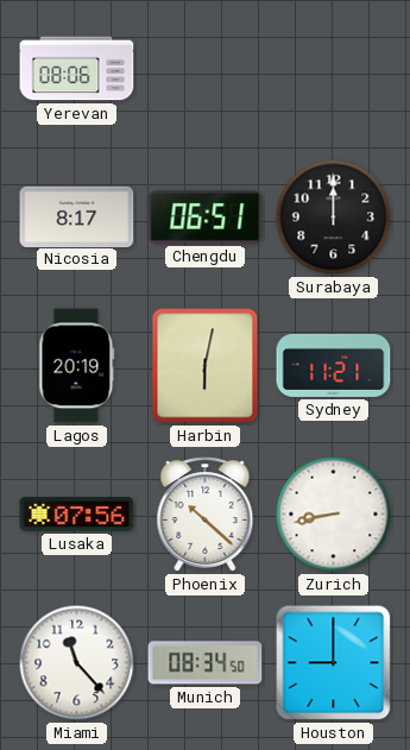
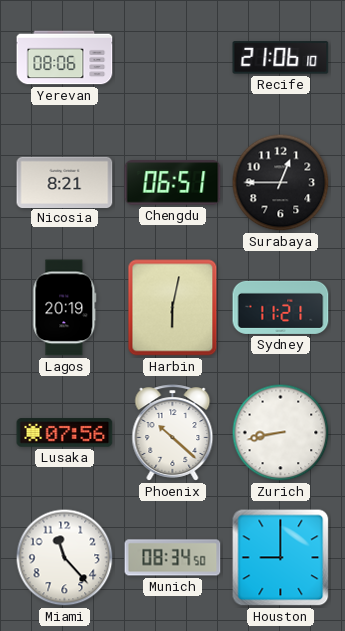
Recife: none -> 21:06 (281, 58)
Nicosia: 8:17 -> 8:21 (65, 182)
Surabaya: 12:00 -> 12:45 (281, 183)
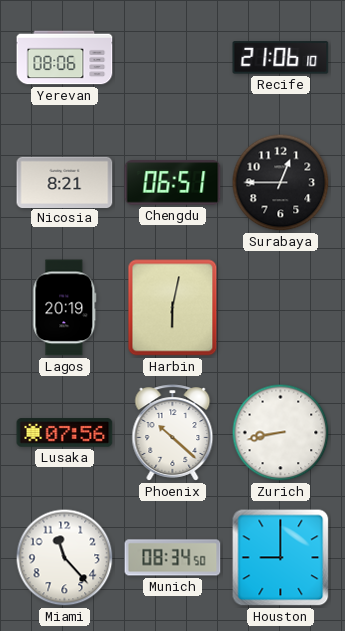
Sydney: 11:21 -> none (281, 307)
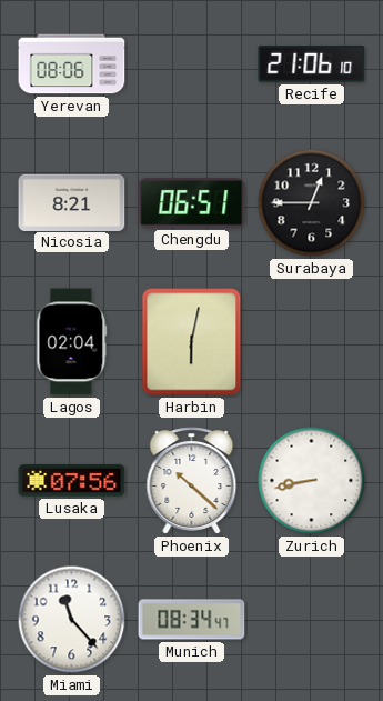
Lagos: 20:19 -> 02:04 (72, 342)
Munich: 08:34:50 -> 08:34:47 (192, 620)
Houston: 9:00 -> none (281, 558)
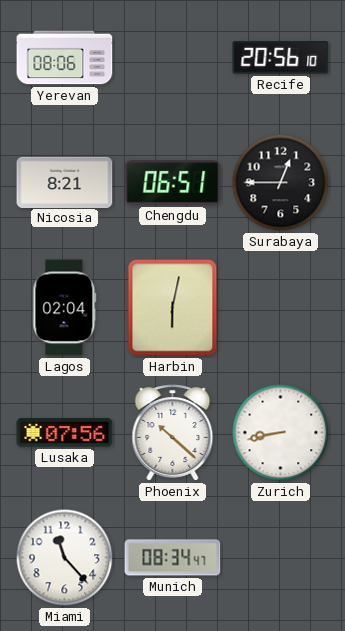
Recife: 21:06 -> 20:56 (281, 58)
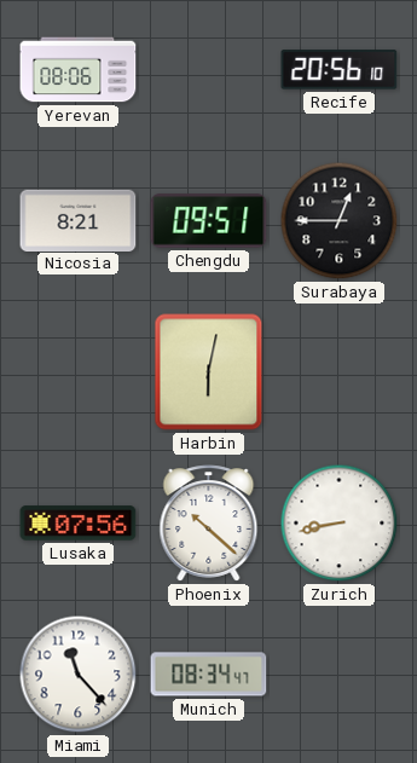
Chengdu: 06:51 -> 09:51 (209, 221)
Lagos: 02:04 -> none (65, 308)
